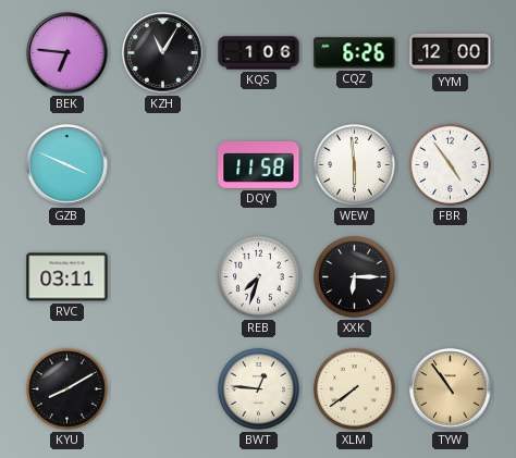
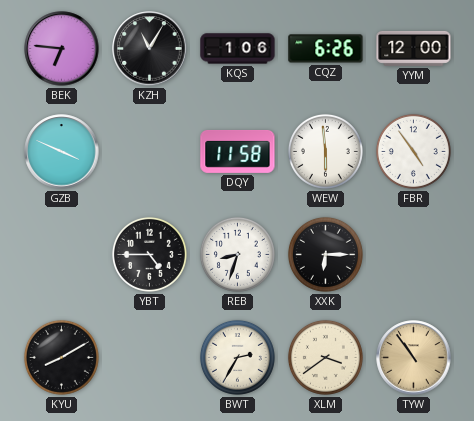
RVC: 03:11 -> none (67, 277)
YBT: none -> 4:45 (149, 254)
REB: 7:33 -> 8:33 (237, 254)
BWT: 12:46 -> 2:35 (237, 357)
XLM: 7:39 -> 3:39 (325, 357)
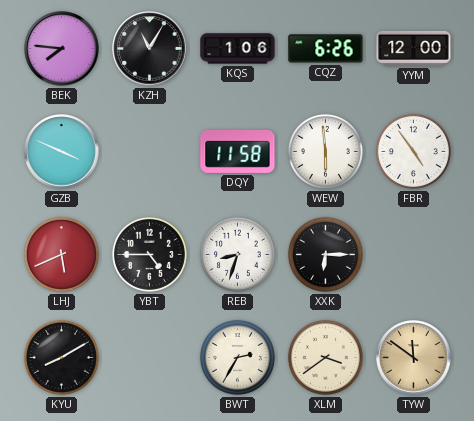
BEK: 6:46 -> 7:46 (62, 49)
LHJ: none -> 5:41 (61, 254)
TYW: 10:54 -> 11:51 (414, 358)
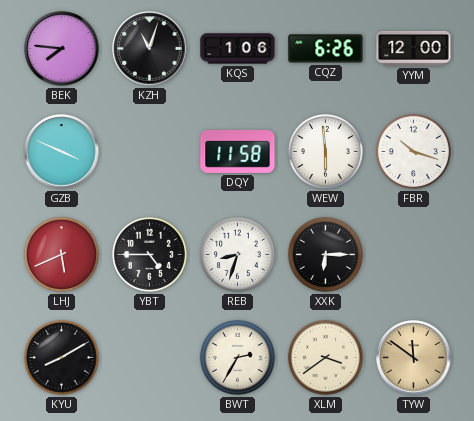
KZH: 11:05 -> 11:03 (150, 49)
FBR: 4:54 -> 10:18 (413, 151)
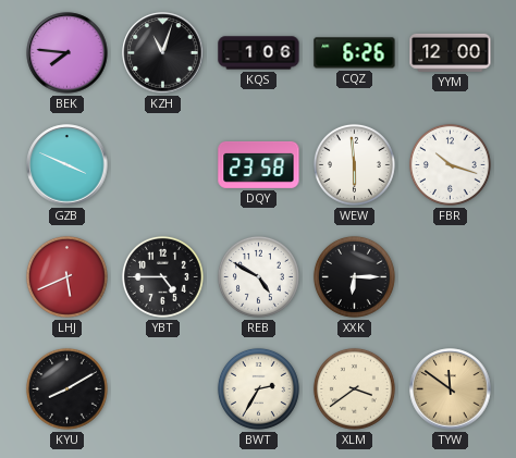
DQY: 11:58 -> 23:58 (259, 164)
REB: 8:33 -> 4:50 (258, 276)
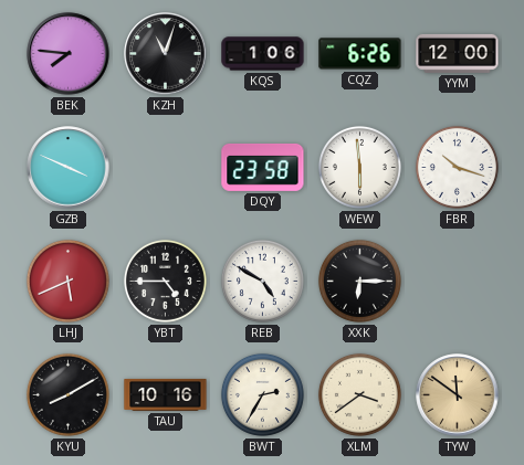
TAU: none -> 10:16 (166, 394)
